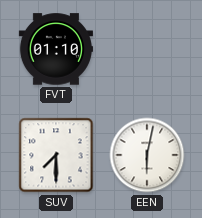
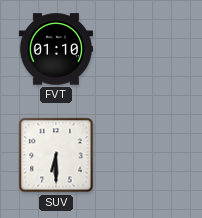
SUV: 7:30 -> 6:30 (56, 155)
EEN: 6:02 -> none (147, 155)
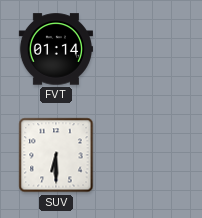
FVT: 01:10 -> 01:14 (56, 49)
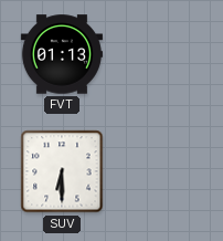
FVT: 01:14 -> 01:13 (62, 54)
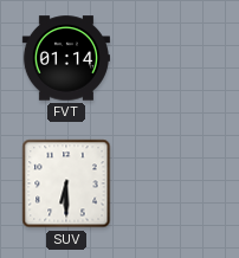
FVT: 01:13 -> 01:14 (66, 58)
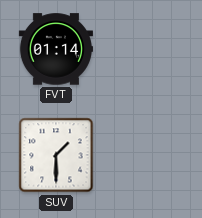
SUV: 6:30 -> 1:30 (56, 155)
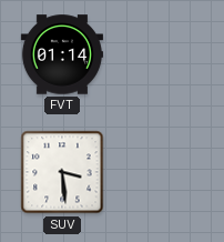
SUV: 1:30 -> 3:29 (62, 172)
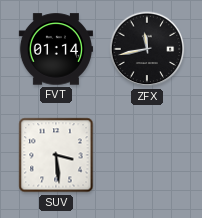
ZFX: none -> 11:43 (147, 49)
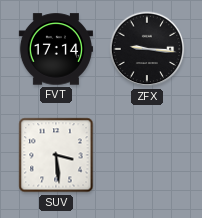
FVT: 01:14 -> 17:14 (56, 49)
ZFX: 11:43 -> 9:16 (147, 49)
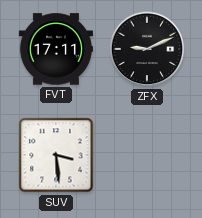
FVT: 17:14 -> 17:11 (56, 49)
ZFX: 9:16 -> 9:11 (147, 49)
